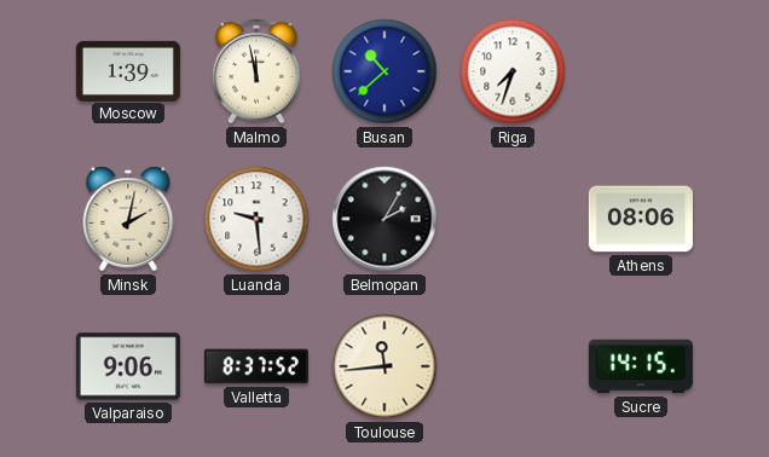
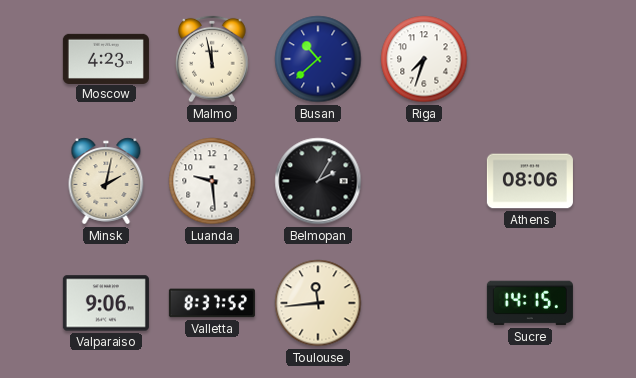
Moscow: 1:39 -> 4:23 (106, 58)
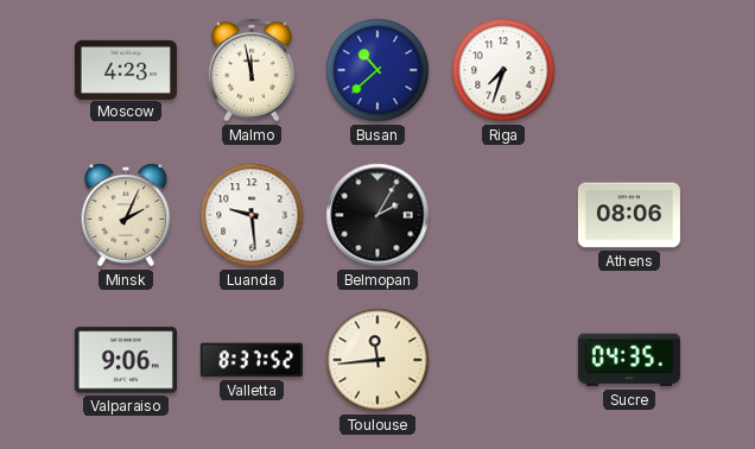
Minsk: 2:02 -> 2:04 (126, 215)
Sucre: 14:15 -> 04:35 (629, 360)
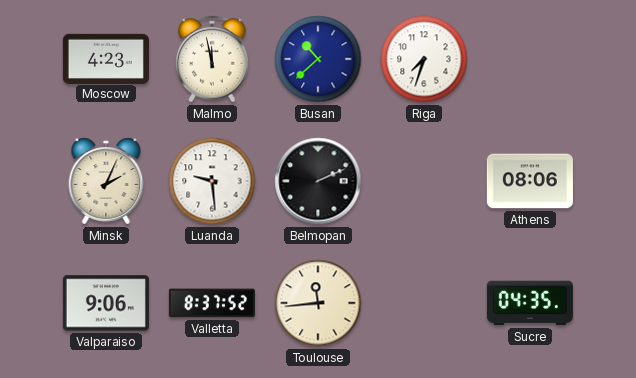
Belmopan: 2:05 -> 2:11 (318, 181)
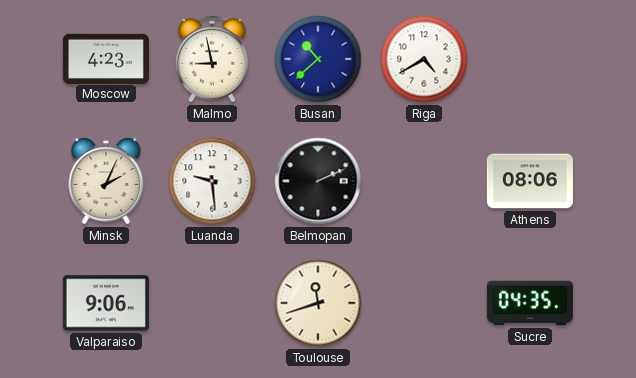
Malmo: 11:58 -> 8:58 (212, 59)
Riga: 7:33 -> 4:40 (424, 59)
Valletta: 8:37 -> none (212, 303)
Toulouse: 11:44 -> 11:42 (318, 303)
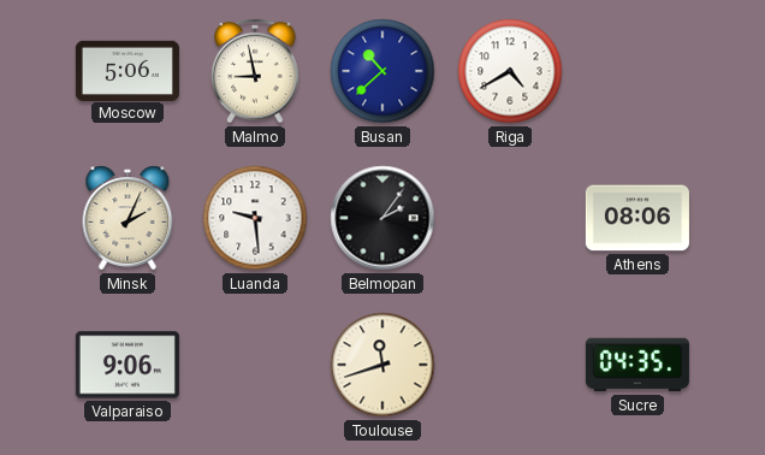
Moscow: 4:23 -> 5:06 (127, 70)
Belmopan: 2:11 -> 2:06 (382, 218)
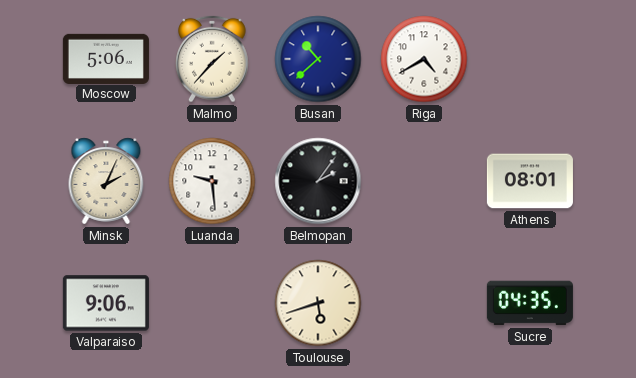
Malmo: 8:58 -> 1:37 (212, 59)
Athens: 08:06 -> 08:01 (530, 181)
Toulouse: 11:42 -> 5:42 (318, 303)
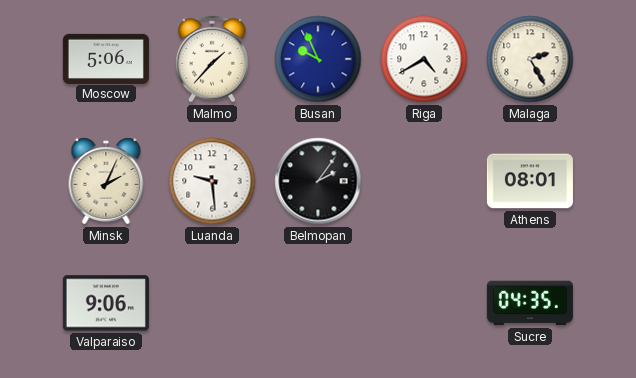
Busan: 10:38 -> 9:56 (318, 59)
Malaga: none -> 2:25 (530, 59)
Toulouse: 5:42 -> none (318, 303)
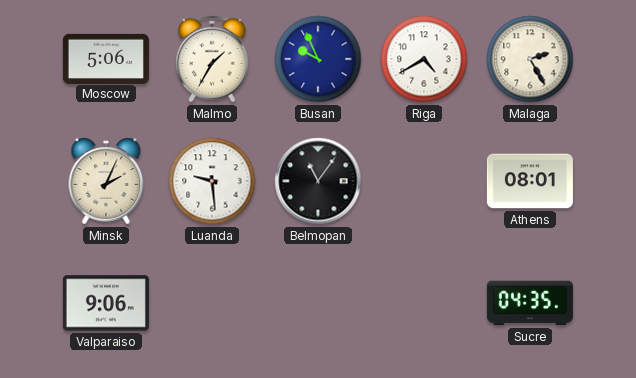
Malmo: 1:37 -> 1:35 (212, 59)
Belmopan: 2:06 -> 11:06 (318, 181)
